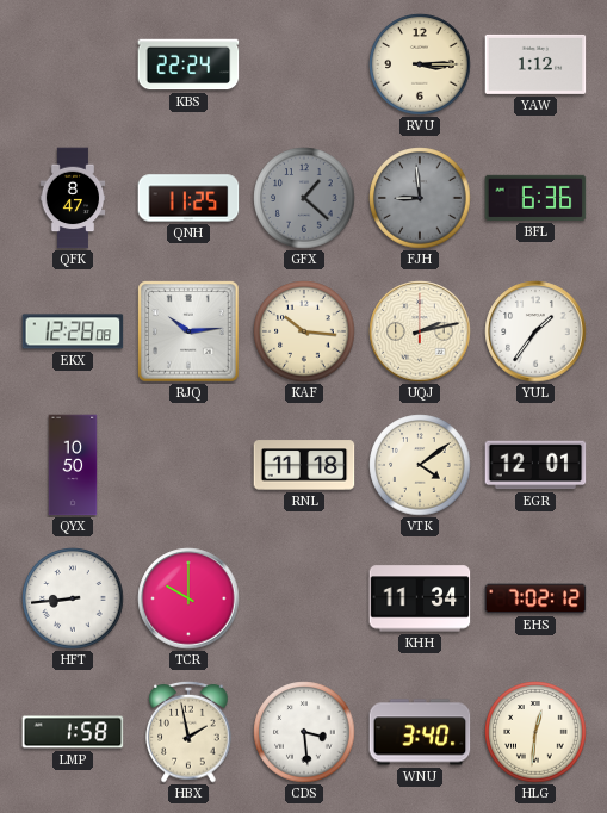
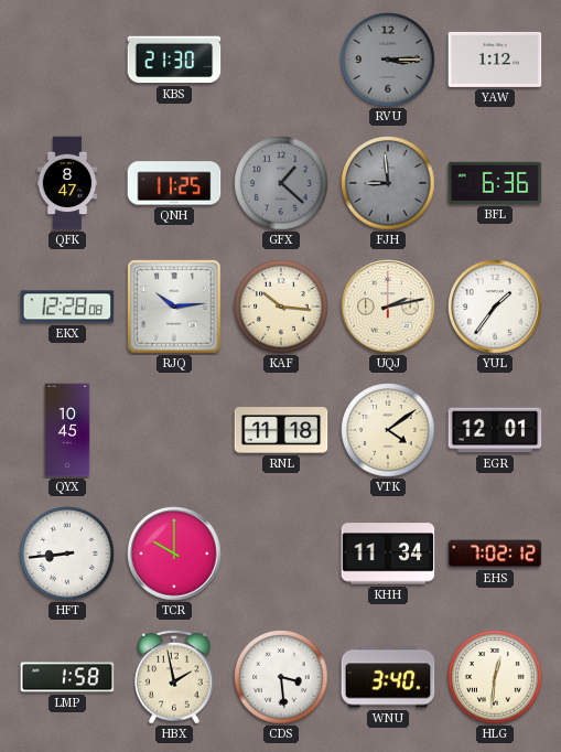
KBS: 22:24 -> 21:30 (174, 60)
RVU dial: cream -> grey (388, 60)
QYX: 10:50 -> 10:45 (67, 430)
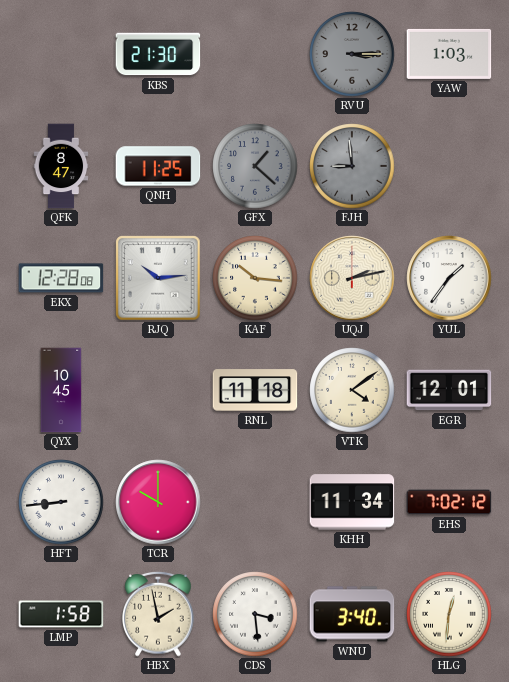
YAW: 1:12 -> 1:03 (449, 54)
BFL: 6:36 -> none (495, 183)
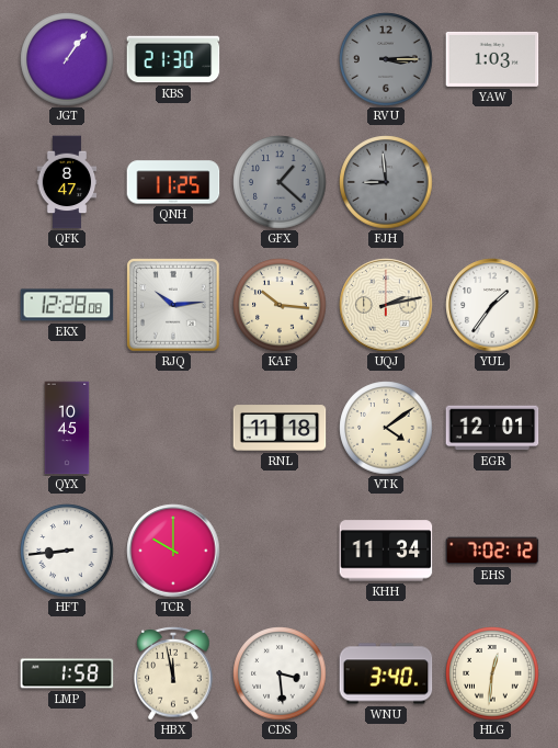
JGT: none -> 1:06 (67, 59)
HBX: 1:58 -> 11:58 (173, 673)
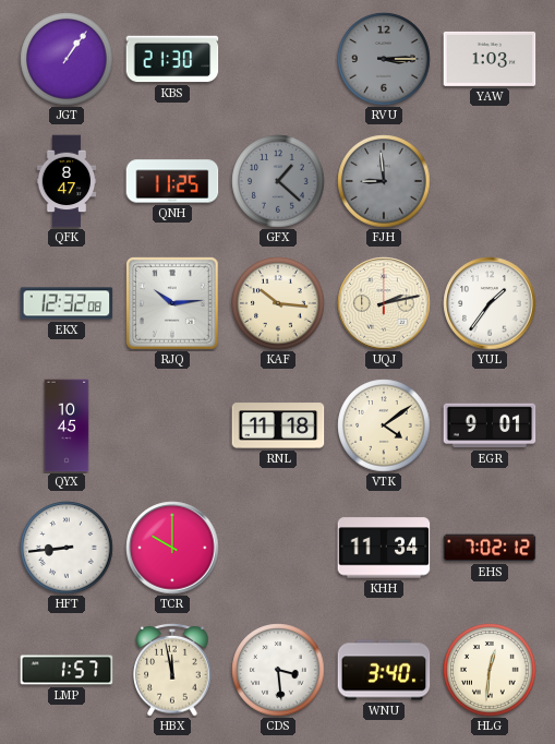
EKX: 12:28 -> 12:32 (67, 303)
EGR: 12:01 -> 9:01 (490, 425)
LMP: 1:58 -> 1:57 (67, 670)
